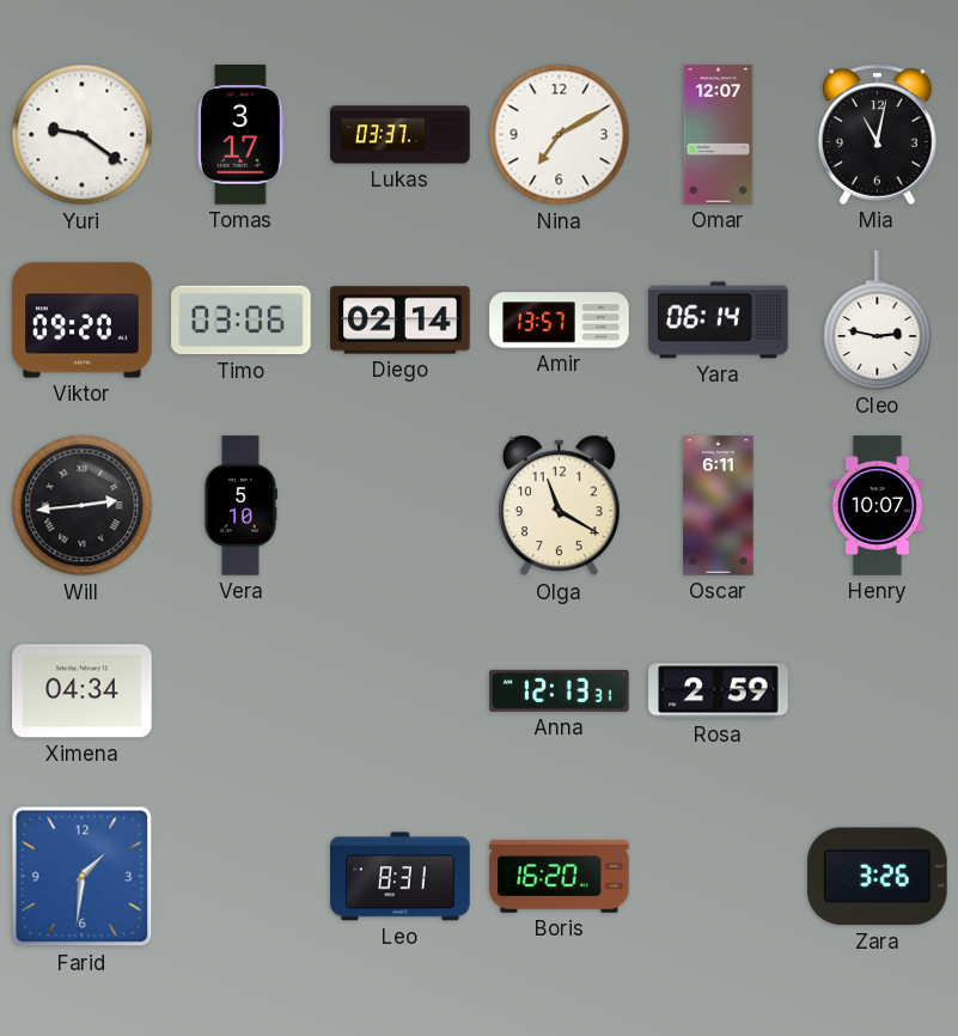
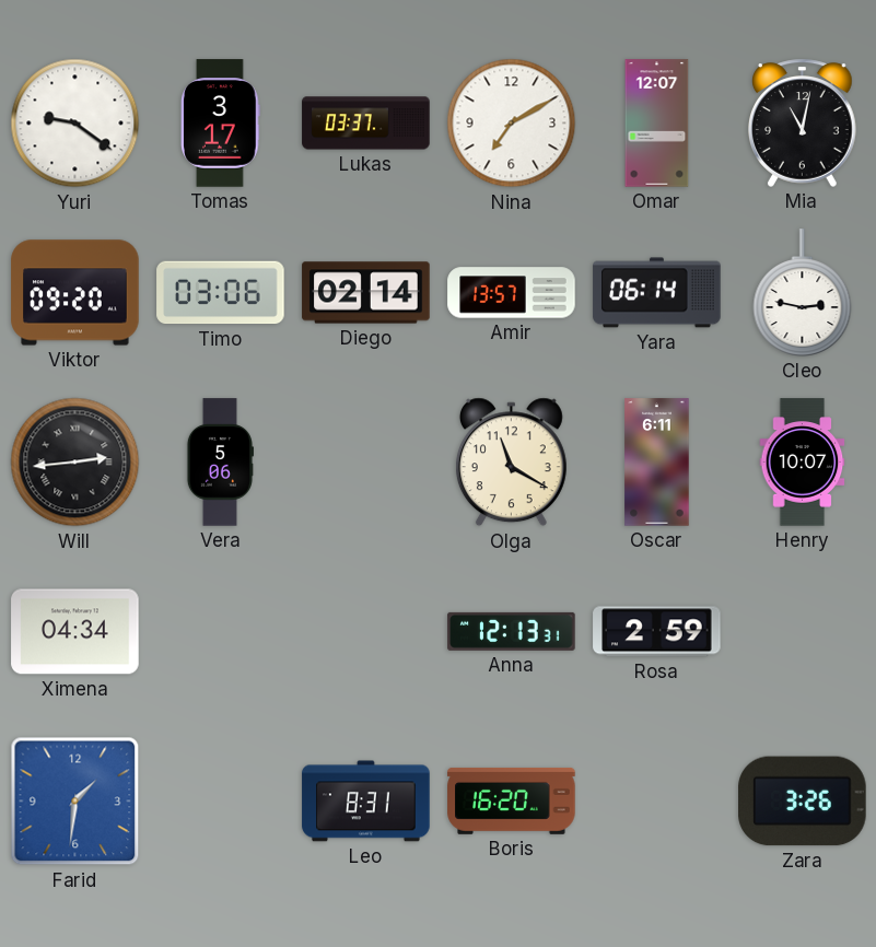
Vera: 5:10 -> 5:06 (220, 463)
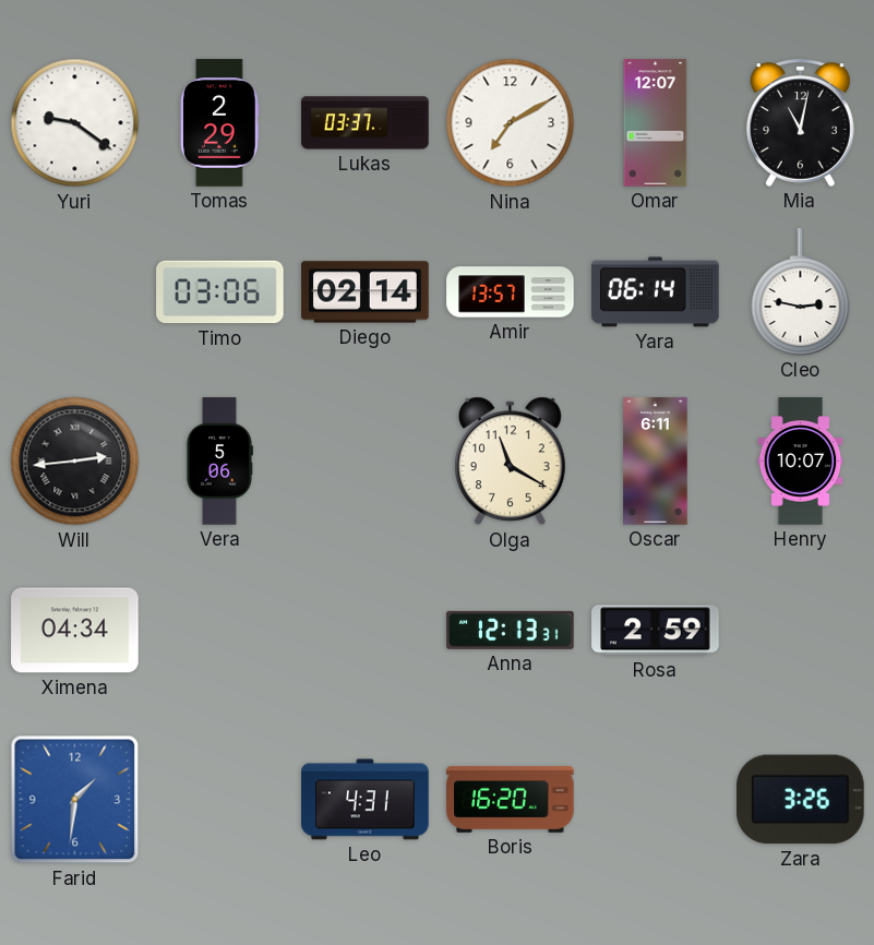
Tomas: 3:17 -> 2:29 (220, 123)
Viktor: 09:20 -> none (75, 293)
Leo: 8:31 -> 4:31 (366, 800)
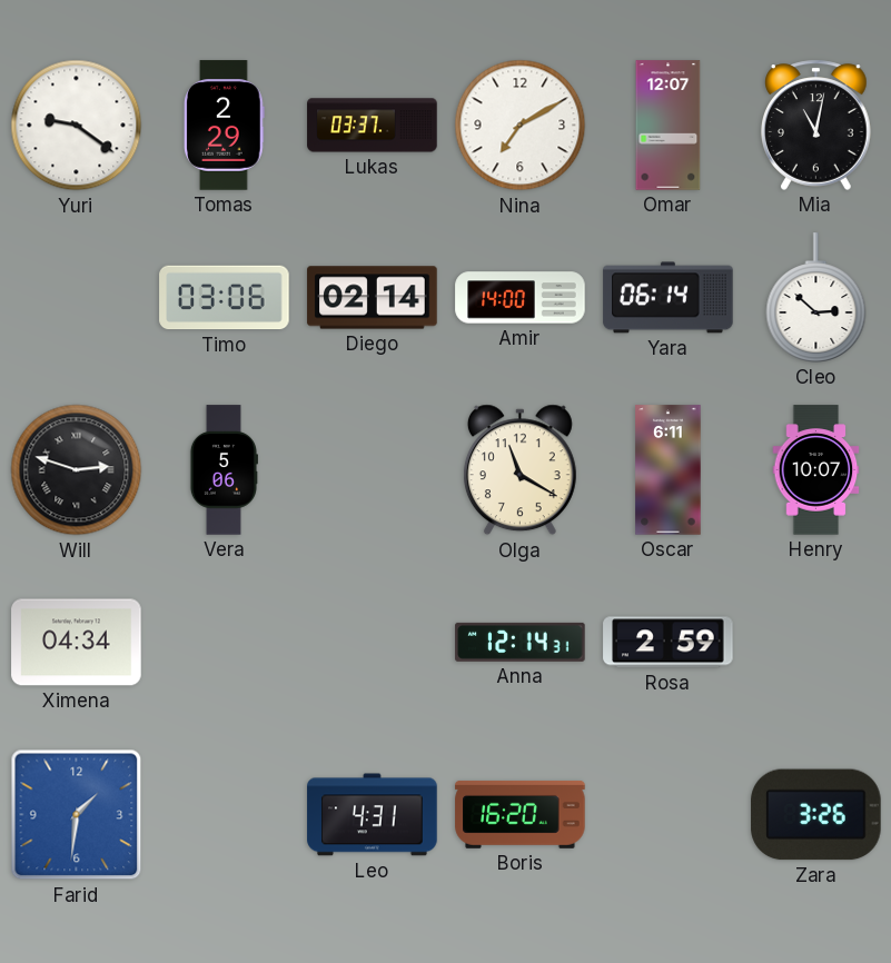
Amir: 13:57 -> 14:00 (521, 298)
Cleo: 2:47 -> 2:52 (816, 298)
Will: 2:44 -> 2:48 (77, 470)
Anna: 12:13 -> 12:14 (521, 642)
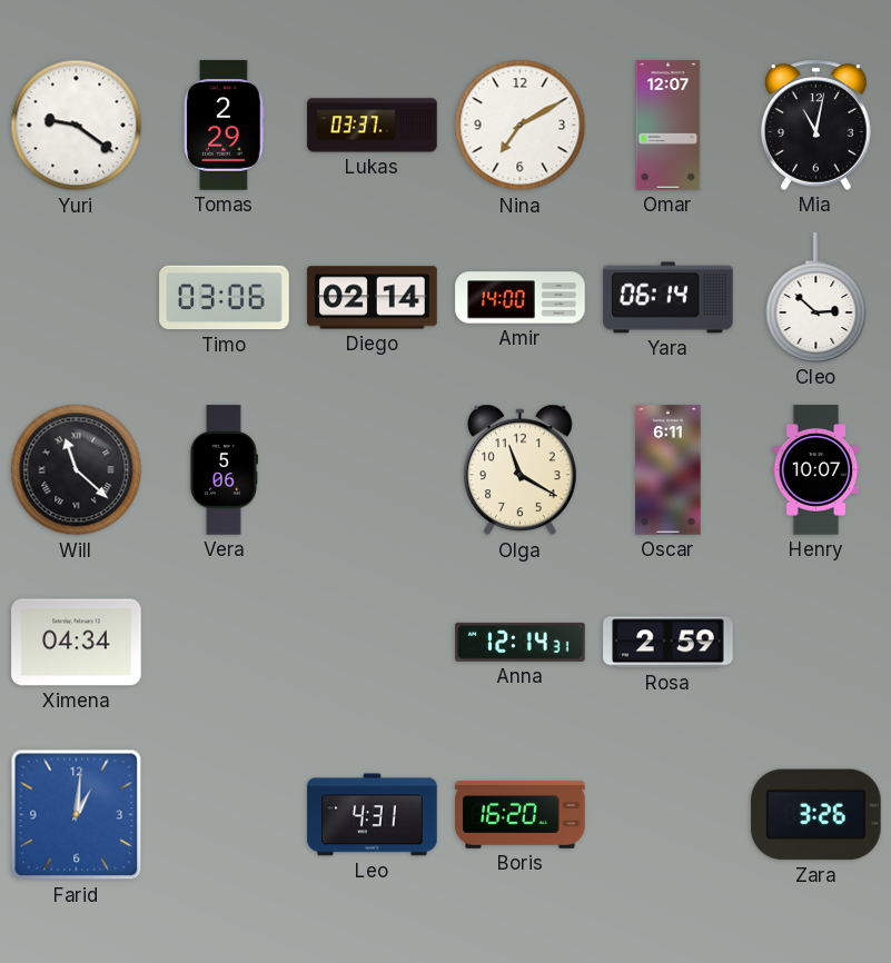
Will: 2:48 -> 11:22 (77, 470)
Farid: 1:31 -> 1:01 (77, 815)
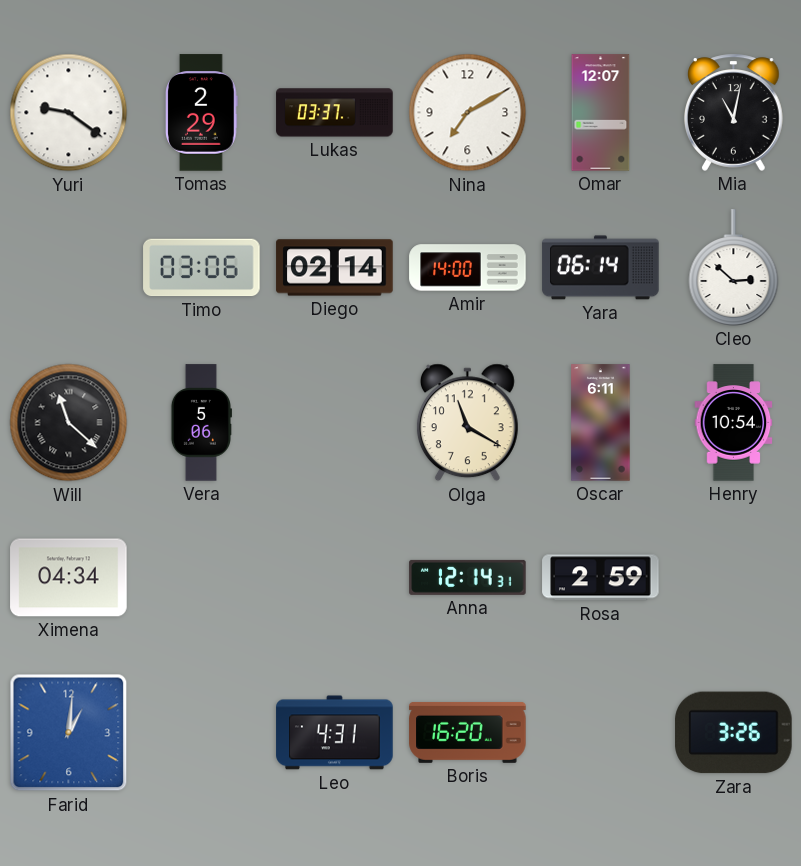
Henry: 10:07 -> 10:54 (734, 423)
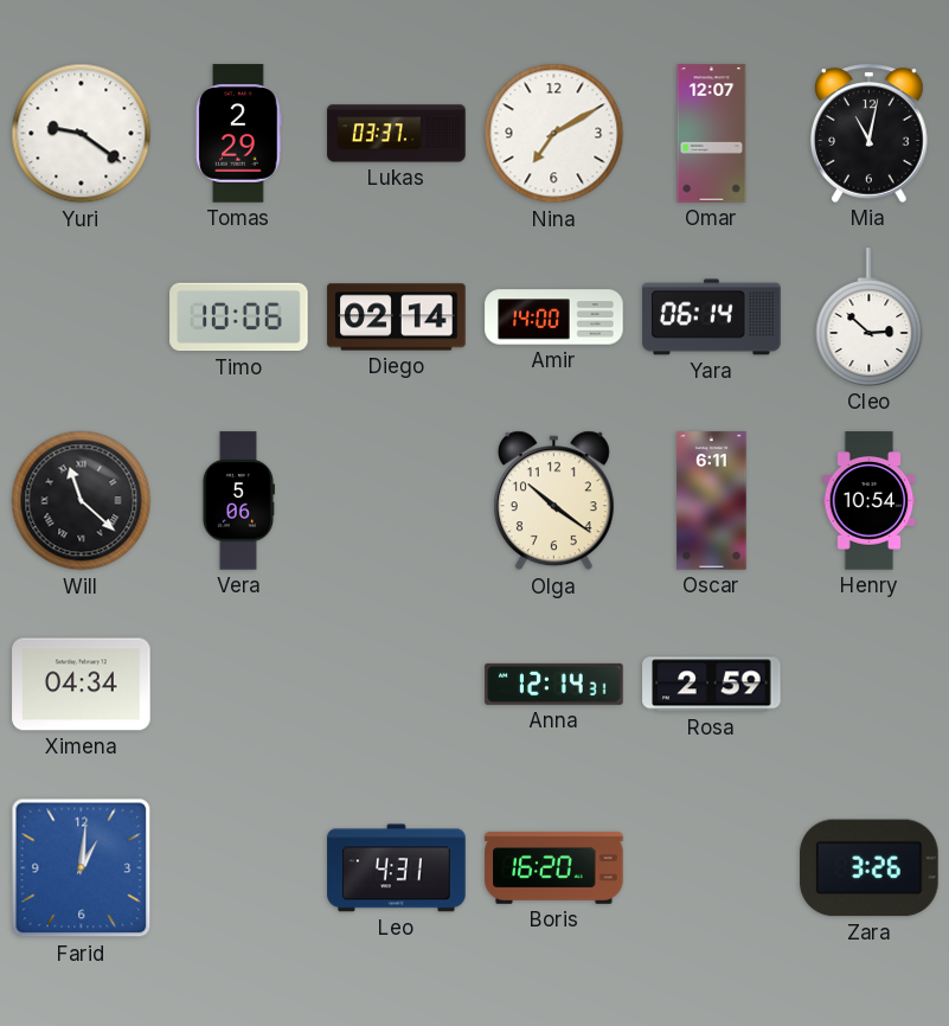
Timo: 03:06 -> 10:06 (239, 318)
Olga: 11:20 -> 10:21 (553, 501)
